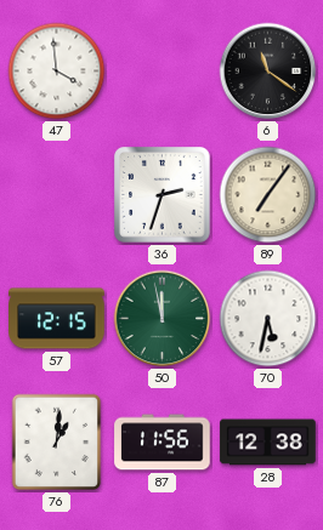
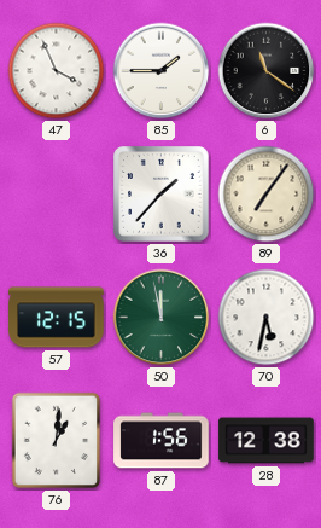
47: 3:59 -> 3:56 (57, 71)
85: none -> 1:45 (162, 71)
36: 2:33 -> 1:37 (162, 195)
87: 11:56 -> 1:56 (162, 441)
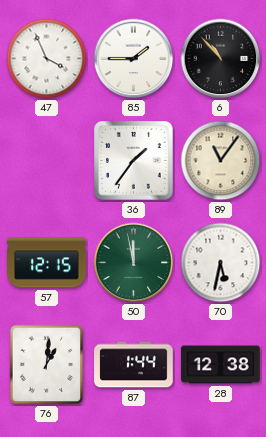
6: 11:21 -> 10:53 (221, 59)
36: 1:37 -> 1:36 (134, 161)
89: 7:06 -> 11:06 (221, 161)
87: 1:56 -> 1:44 (134, 365)
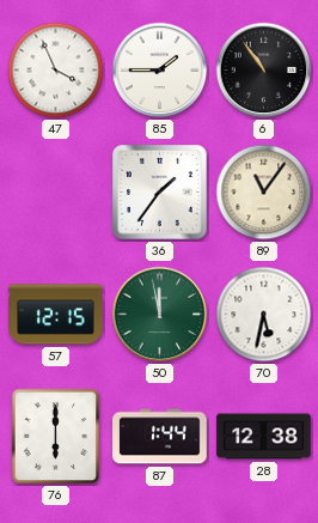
6: 10:53 -> 10:54 (264, 71)
76: 1:01 -> 6:00 (56, 437)
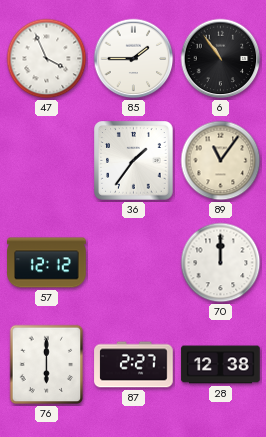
57: 12:15 -> 12:12 (47, 263)
50: 11:58 -> none (160, 315)
70: 5:32 -> 12:00 (221, 263)
87: 1:44 -> 2:27 (134, 365)
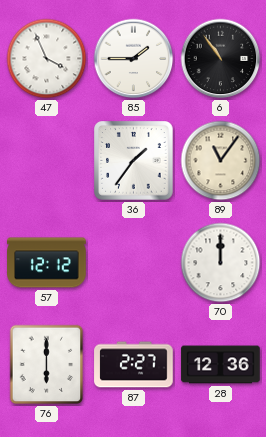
28: 12:38 -> 12:36 (221, 365)
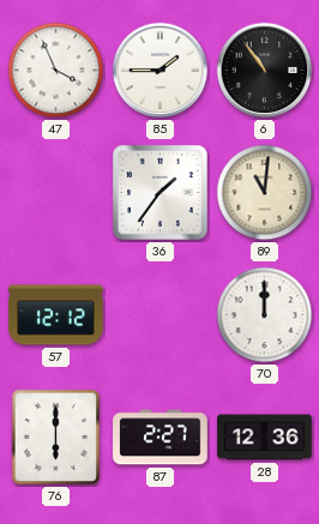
89: 11:06 -> 11:01 (265, 193)
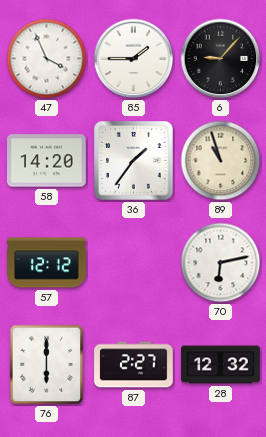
6: 10:54 -> 9:07 (221, 59)
58: none -> 14:20 (47, 161)
89: 11:01 -> 10:57 (221, 161)
70: 12:00 -> 6:13 (221, 263)
28: 12:36 -> 12:32 (221, 365)
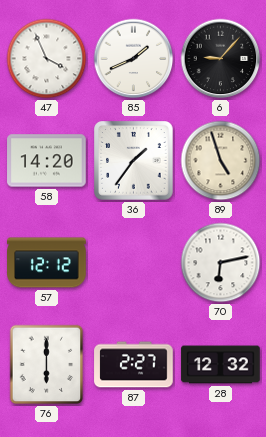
85: 1:45 -> 1:41 (134, 59)
89: 10:57 -> 4:57 (221, 161)
